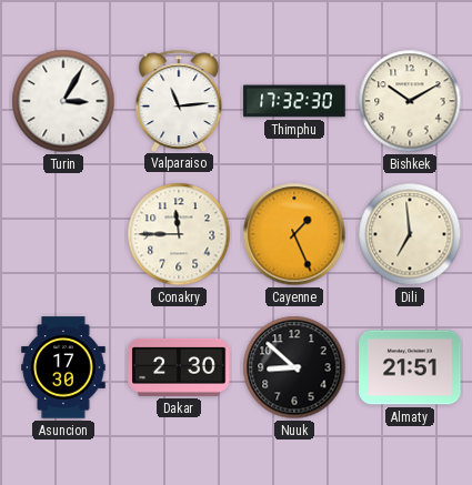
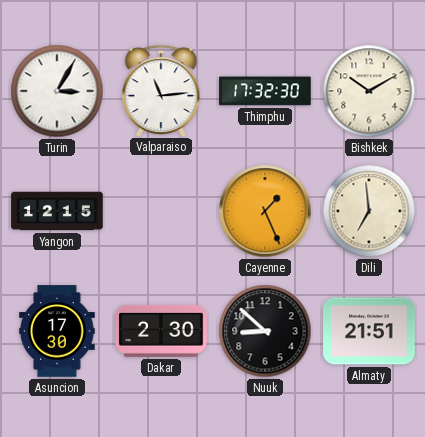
Yangon: none -> 12:15 (57, 211)
Conakry: 11:45 -> none (179, 234)
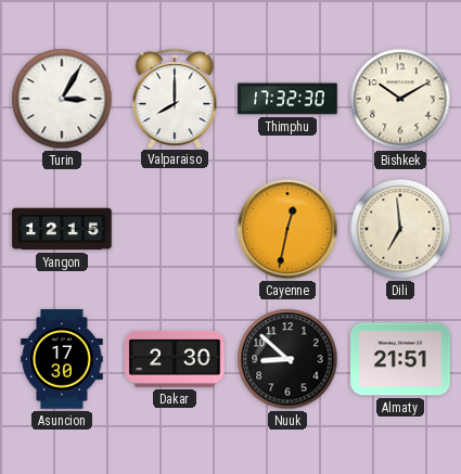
Valparaiso: 11:14 -> 8:00 (175, 98)
Cayenne: 1:26 -> 12:32 (287, 229)
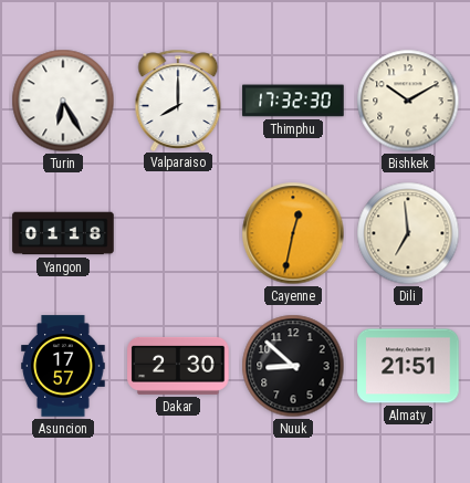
Turin: 3:05 -> 6:25 (63, 101)
Yangon: 12:15 -> 01:18 (63, 233)
Asuncion: 17:30 -> 17:57 (63, 366)
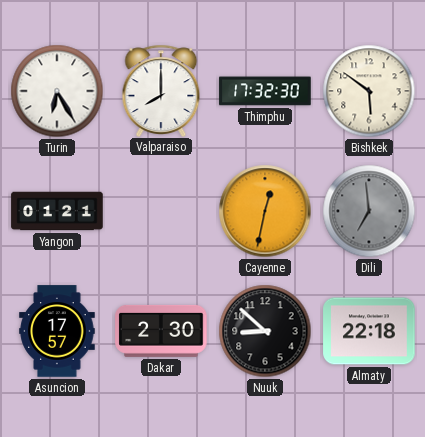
Bishkek: 10:10 -> 5:51 (369, 91)
Yangon: 01:18 -> 01:21 (57, 211)
Dili dial: cream -> grey (369, 211)
Almaty: 21:51 -> 22:18 (369, 331)
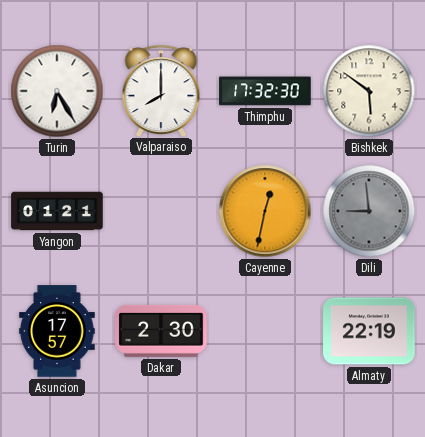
Dili: 6:59 -> 8:59 (369, 211)
Nuuk: 8:52 -> none (265, 331)
Almaty: 22:18 -> 22:19 (369, 331)
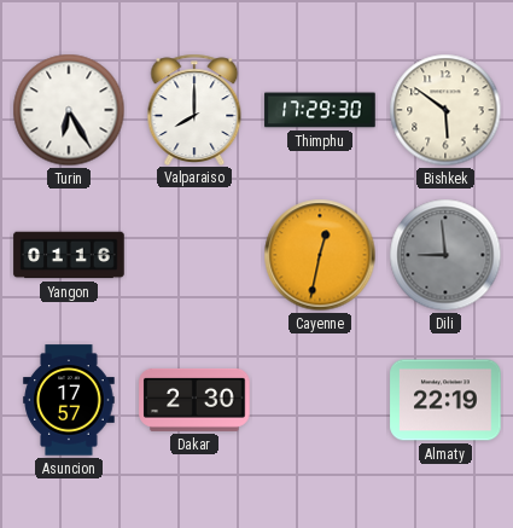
Thimphu: 17:32 -> 17:29 (320, 110)
Yangon: 01:21 -> 01:16 (69, 255)
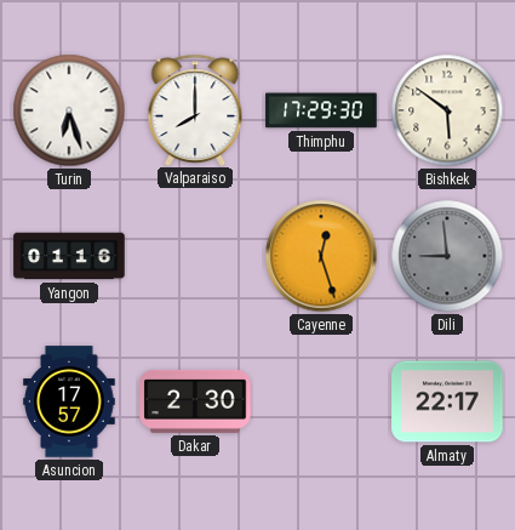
Turin: 6:25 -> 6:27 (69, 110)
Cayenne: 12:32 -> 12:27 (321, 256)
Almaty: 22:19 -> 22:17 (447, 401)
